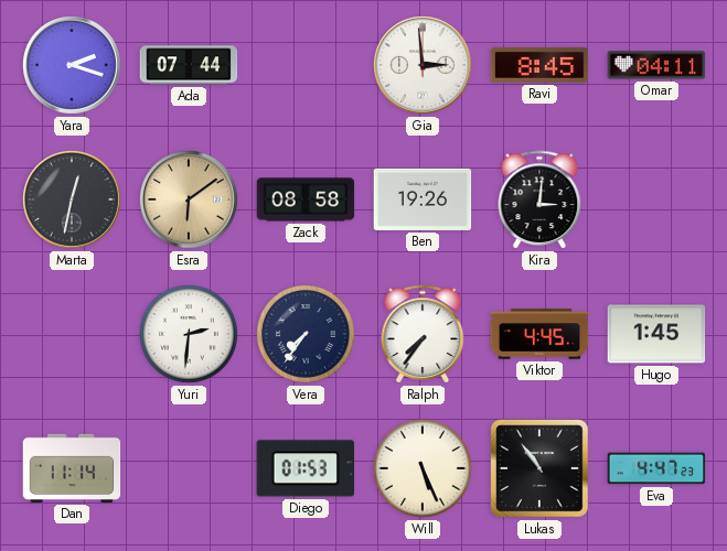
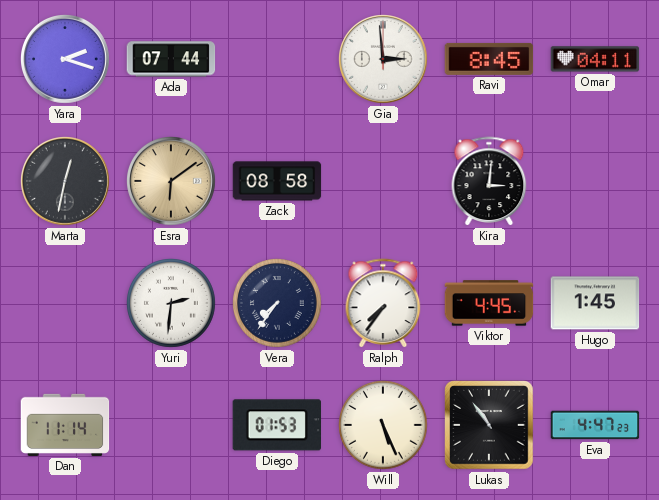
Ben: 19:26 -> none (423, 199)
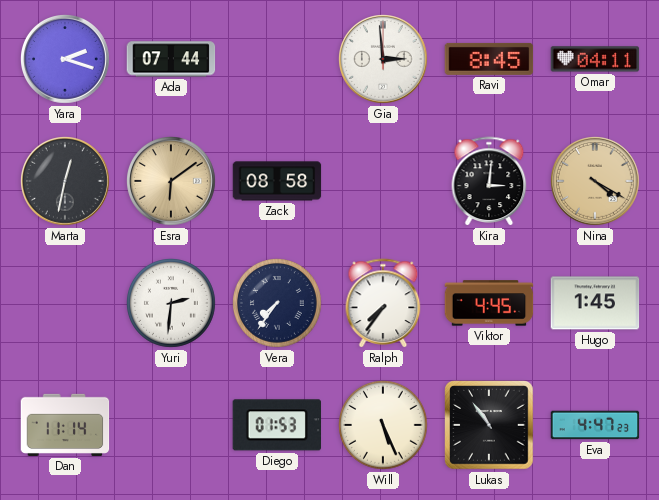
Nina: none -> 4:20 (596, 182)
